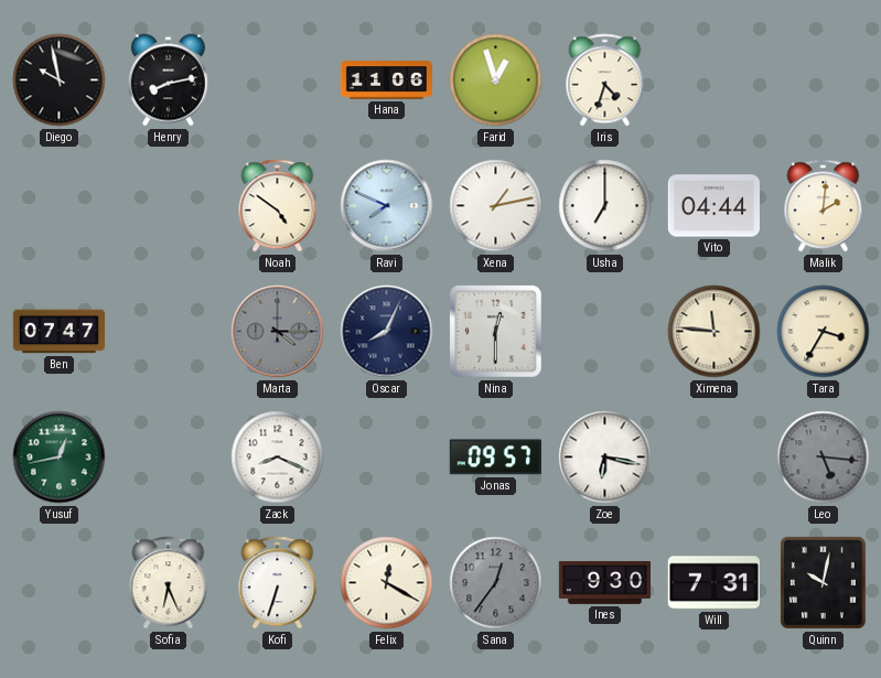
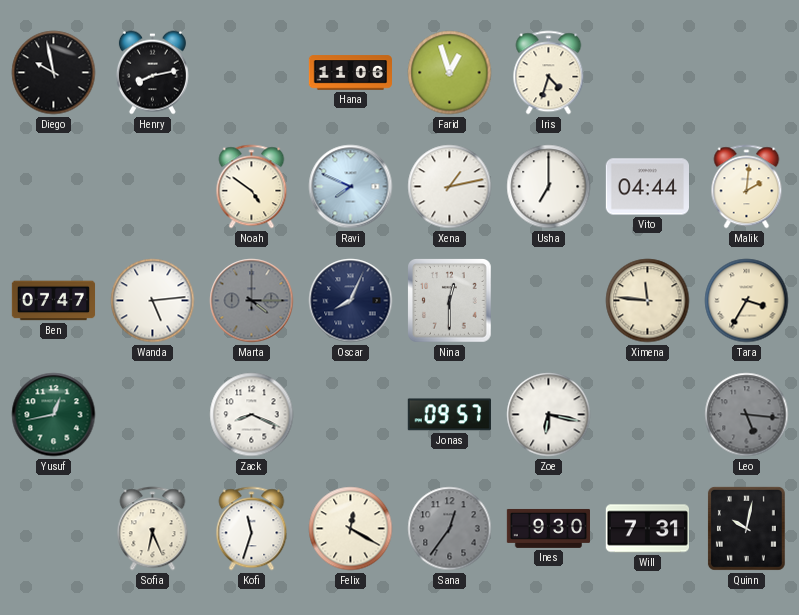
Wanda: none -> 5:14 (153, 301)
Kofi: 6:33 -> 11:33 (252, 529)
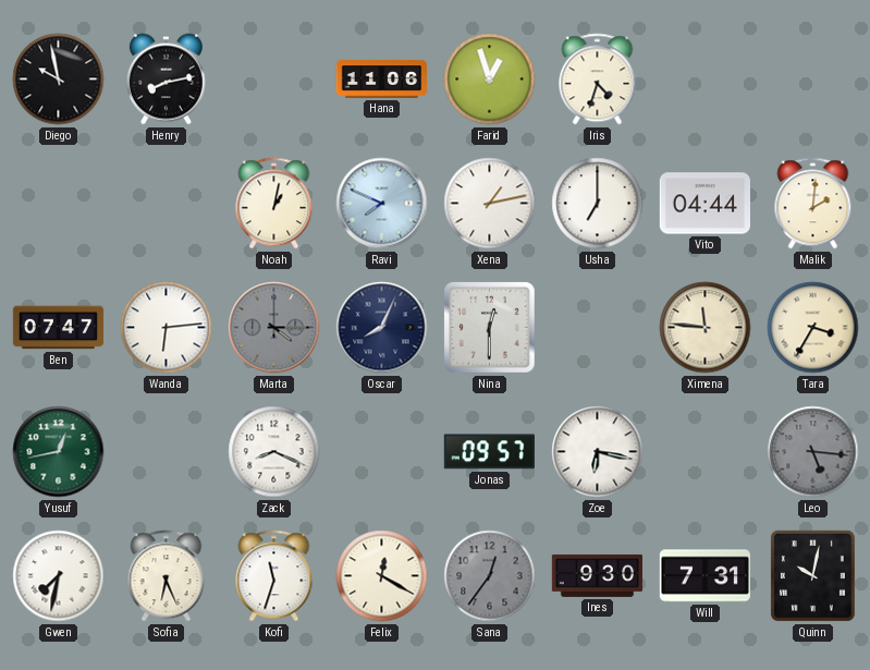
Noah: 4:51 -> 1:02 (274, 204)
Wanda: 5:14 -> 6:14 (167, 328)
Gwen: none -> 7:32 (59, 576)
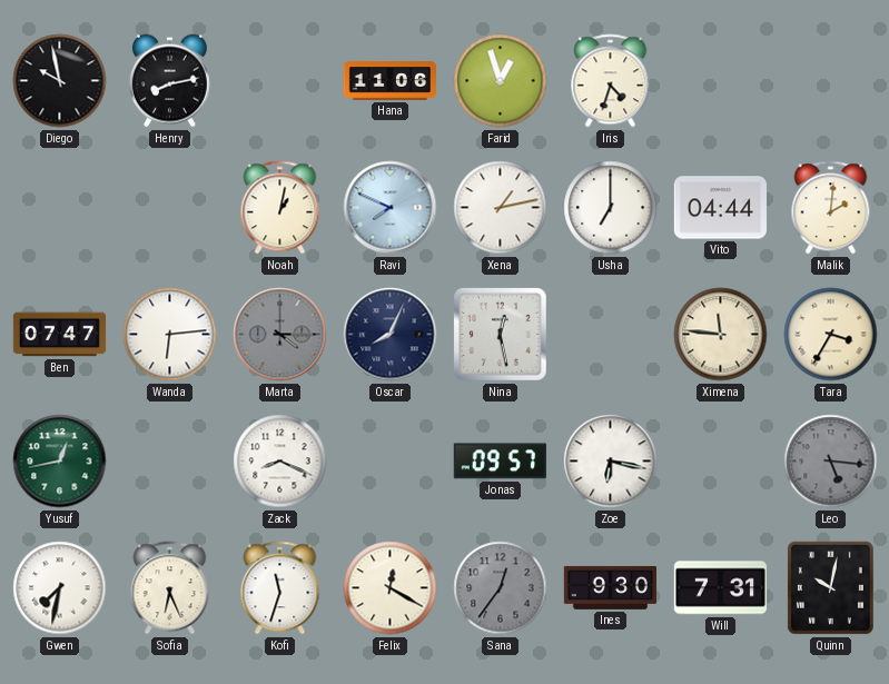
Nina: 12:30 -> 12:28 (501, 335)
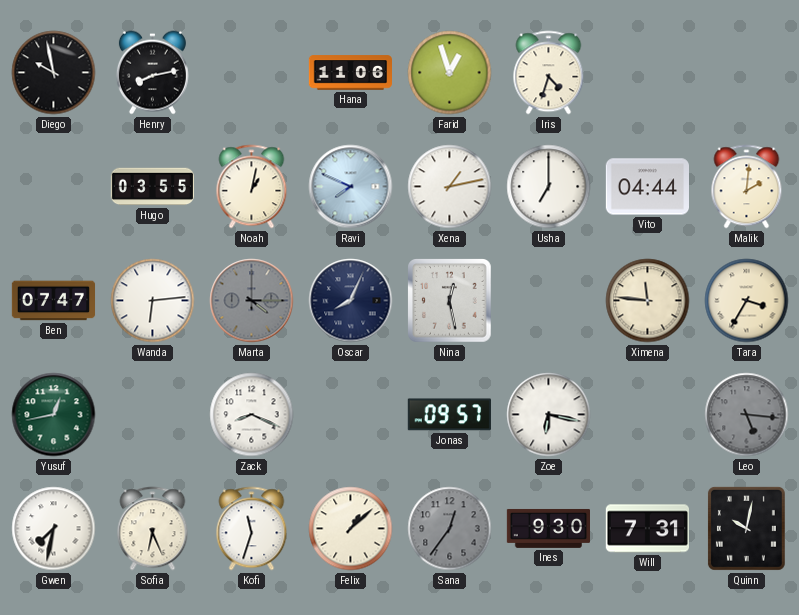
Hugo: none -> 03:55 (153, 187)
Felix: 12:20 -> 1:08 (351, 529)
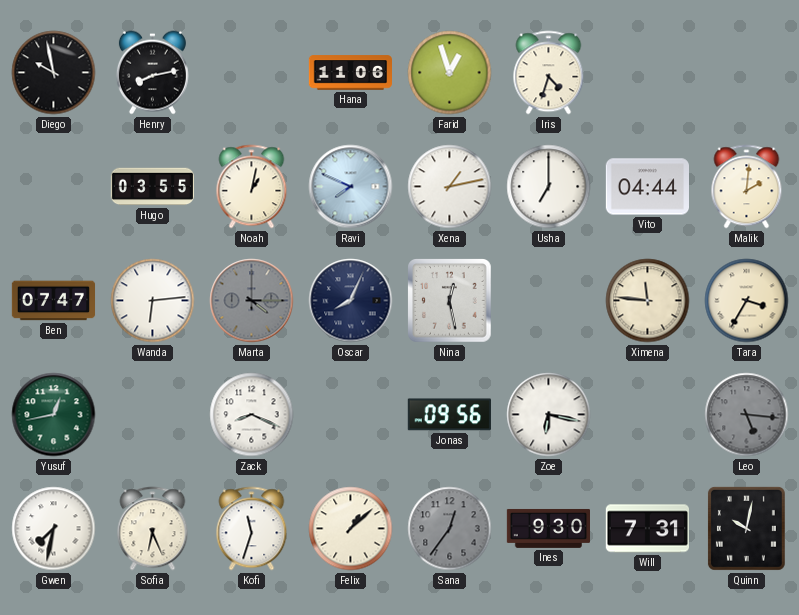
Jonas: 09:57 -> 09:56 (449, 415)
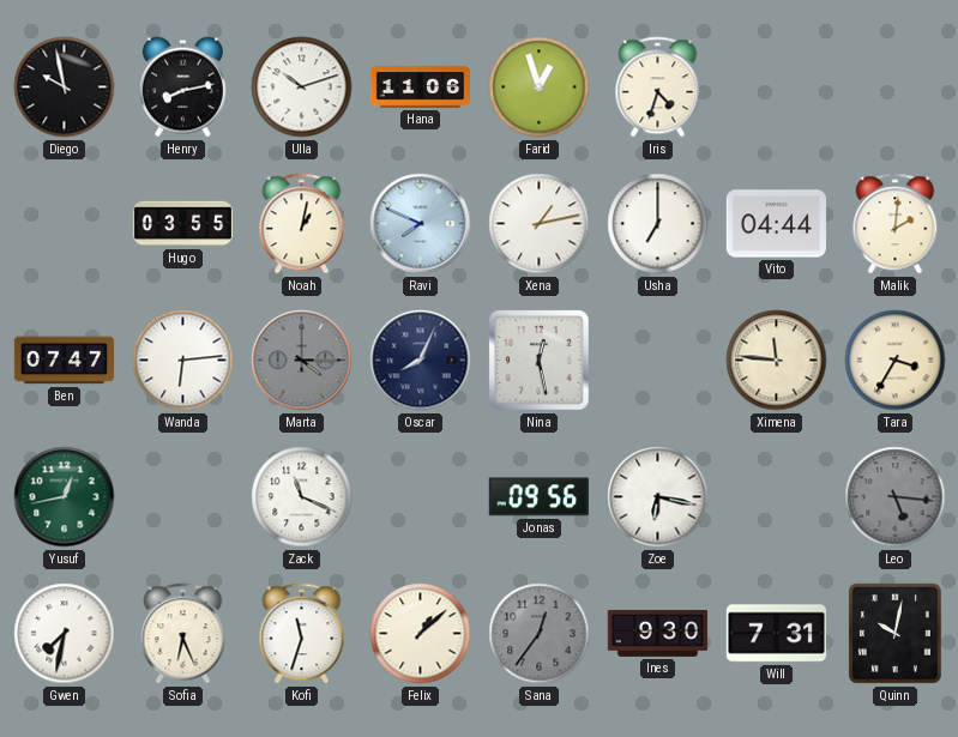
Ulla: none -> 10:12 (302, 87)
Zack: 8:19 -> 11:19 (302, 497)
